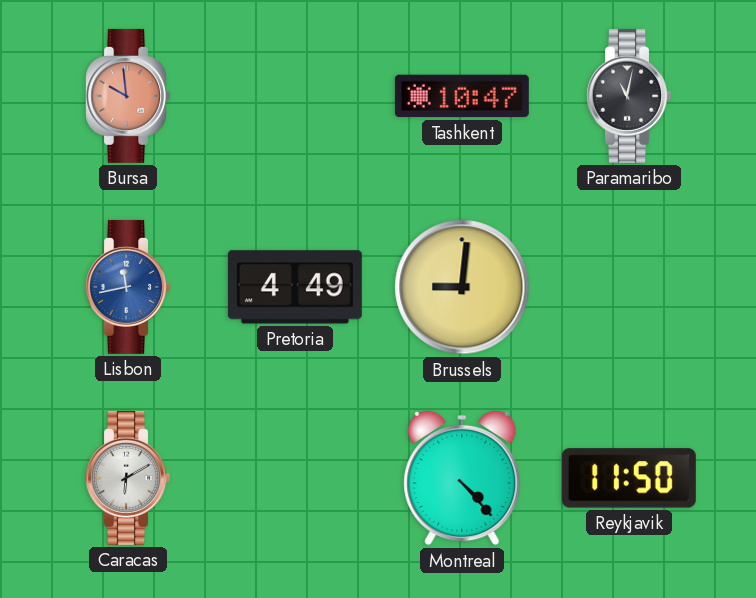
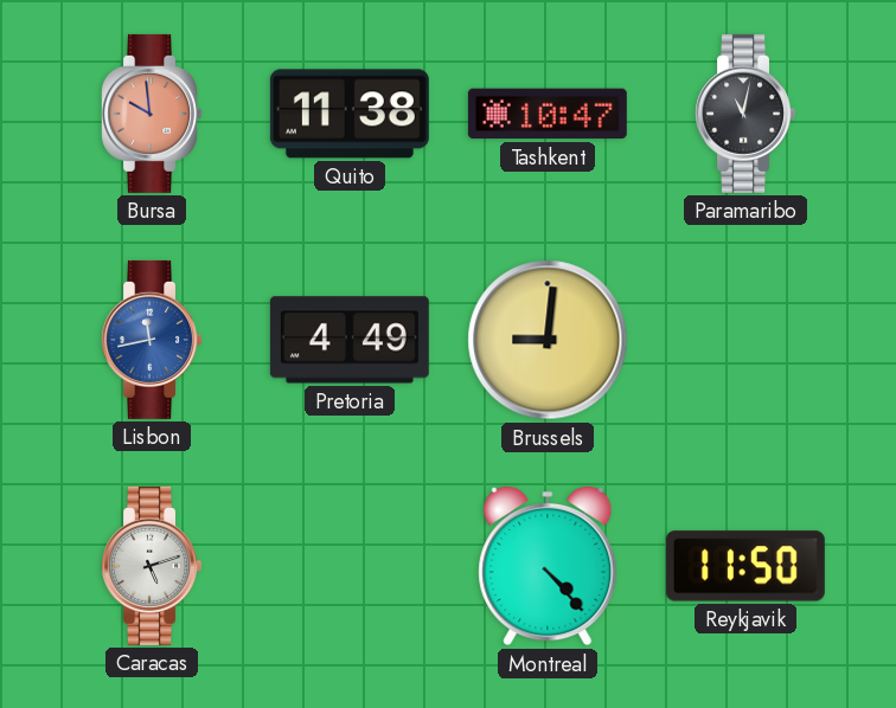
Quito: none -> 11:38 (350, 114)
Caracas: 6:10 -> 5:12 (151, 566)
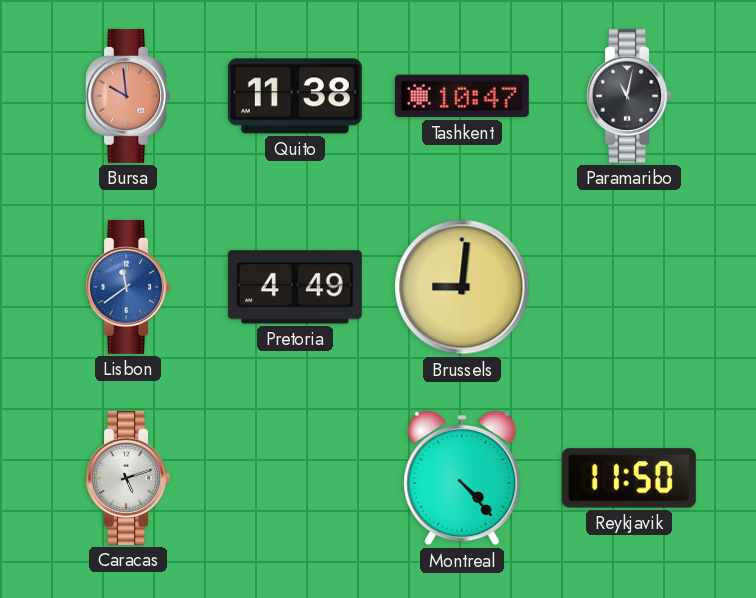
Lisbon: 11:43 -> 11:39 (127, 287)
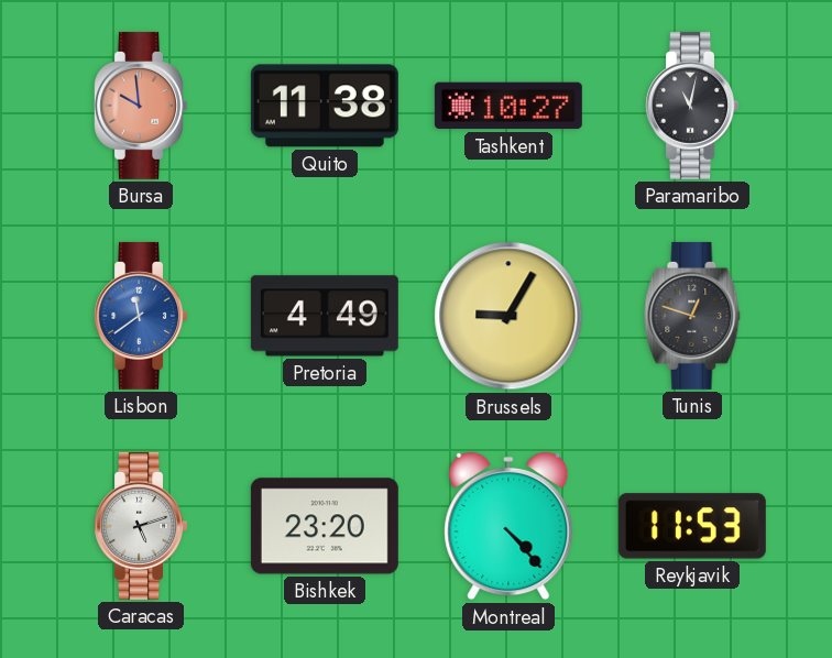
Tashkent: 10:47 -> 10:27 (508, 106)
Brussels: 9:01 -> 9:05 (508, 316)
Tunis: none -> 12:48 (692, 316)
Bishkek: none -> 23:20 (325, 526)
Reykjavik: 11:50 -> 11:53 (692, 526)
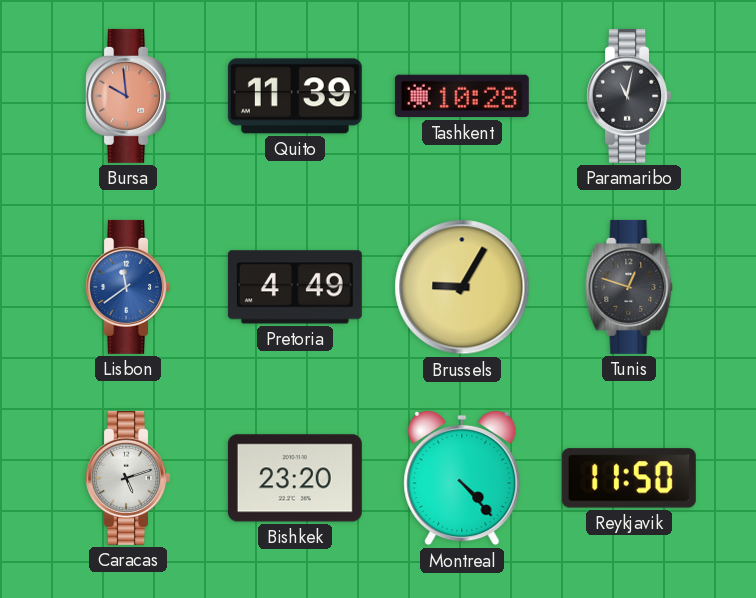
Quito: 11:38 -> 11:39 (295, 96)
Tashkent: 10:27 -> 10:28 (462, 96)
Reykjavik: 11:53 -> 11:50 (629, 478)
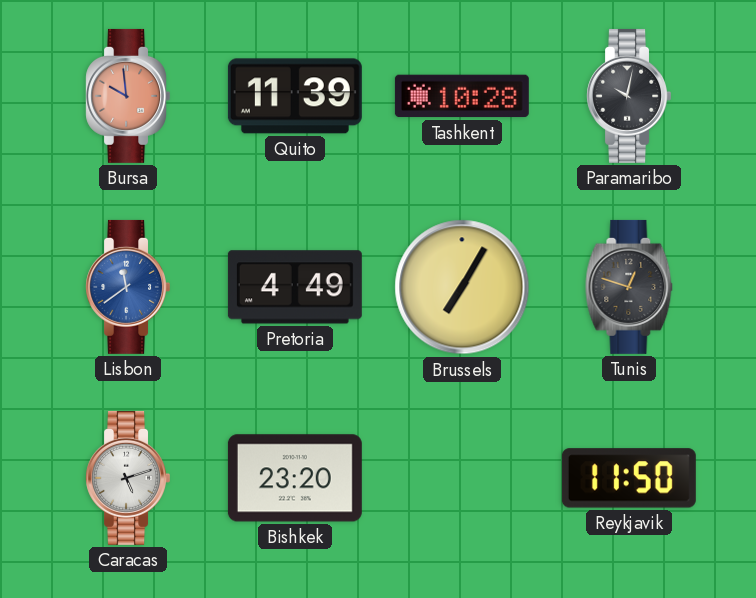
Paramaribo: 11:02 -> 10:02 (628, 96)
Brussels: 9:05 -> 7:05 (462, 287)
Montreal: 4:23 -> none (462, 478)
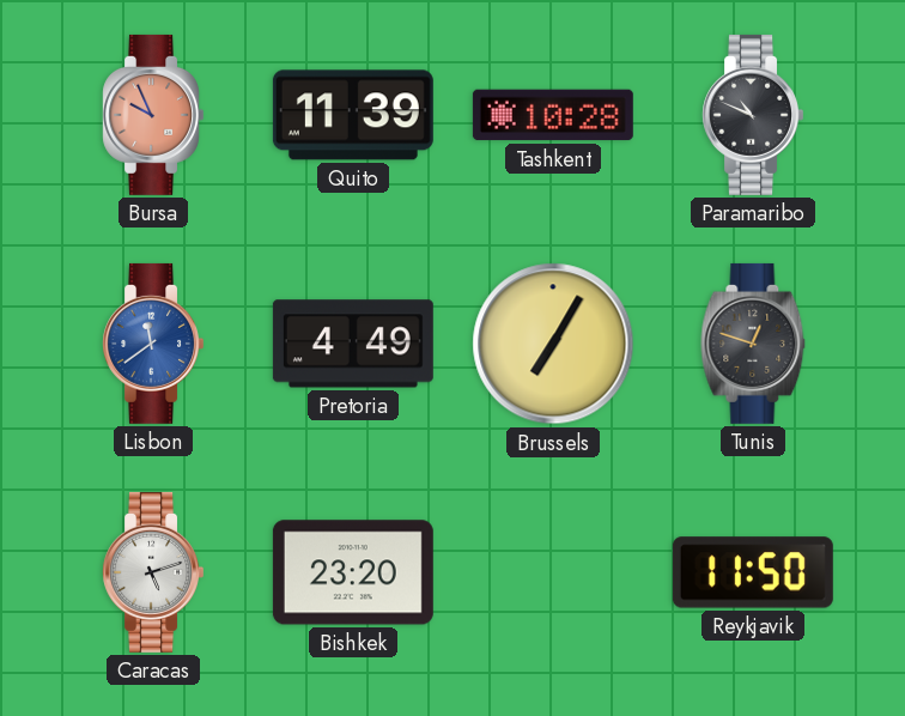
Bursa: 9:59 -> 9:56 (152, 115)
Paramaribo: 10:02 -> 10:49 (752, 115)
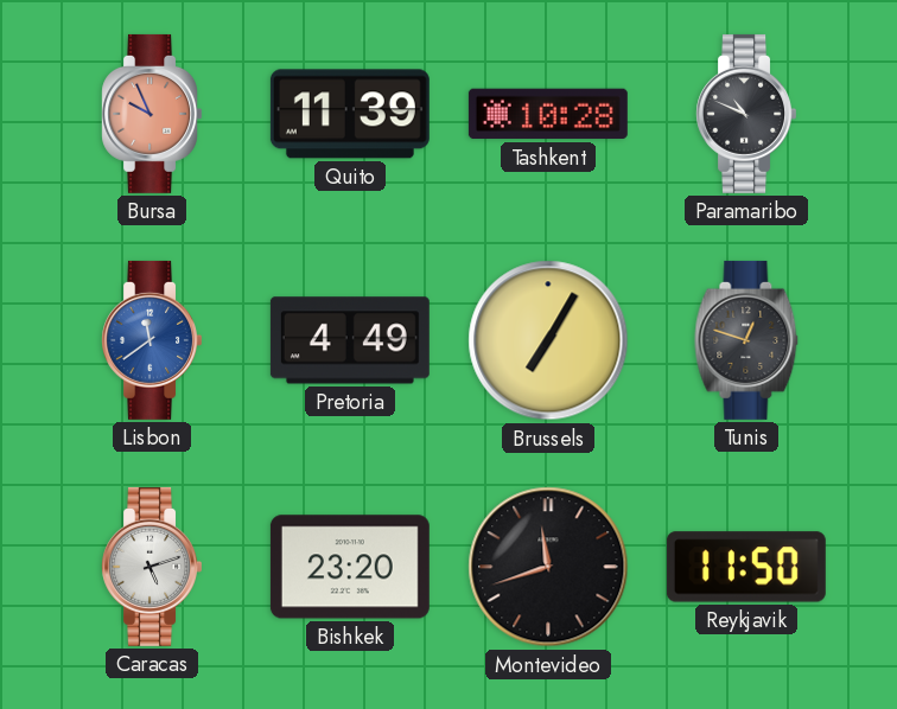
Montevideo: none -> 11:42 (548, 567)
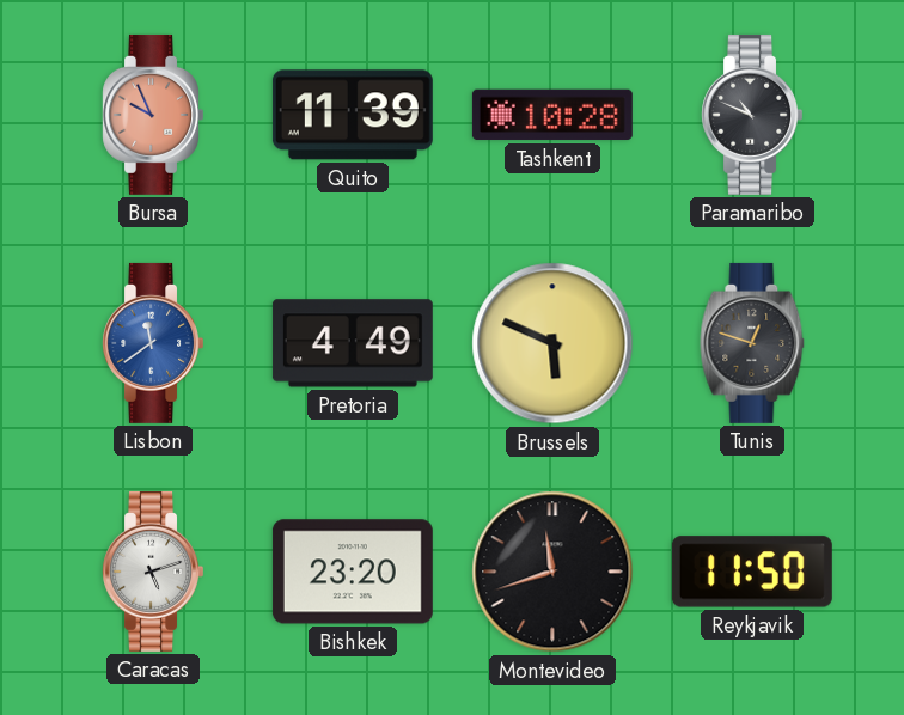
Brussels: 7:05 -> 5:49 (552, 343)
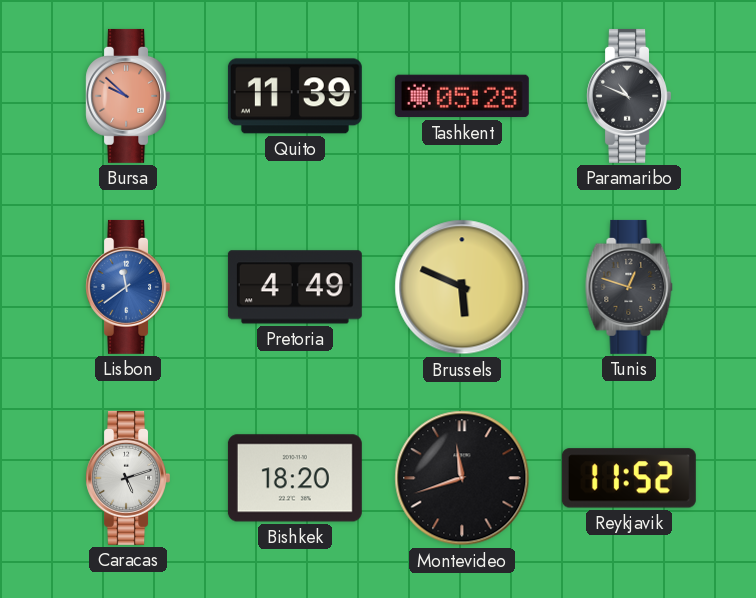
Bursa: 9:56 -> 9:52 (127, 96)
Tashkent: 10:28 -> 05:28 (462, 96)
Bishkek: 23:20 -> 18:20 (295, 478)
Reykjavik: 11:50 -> 11:52 (629, 478)
